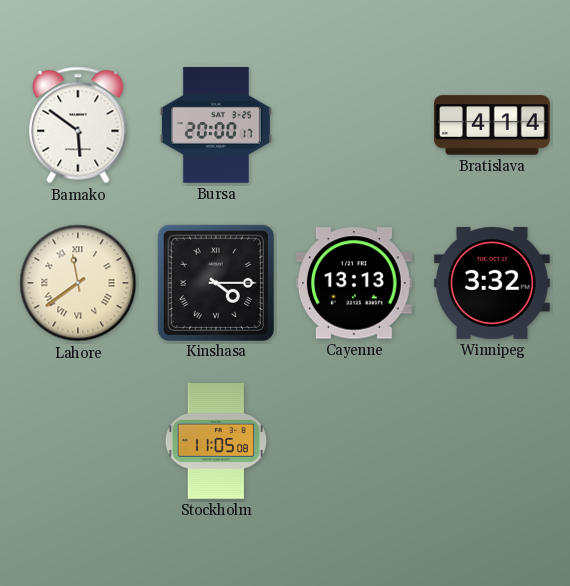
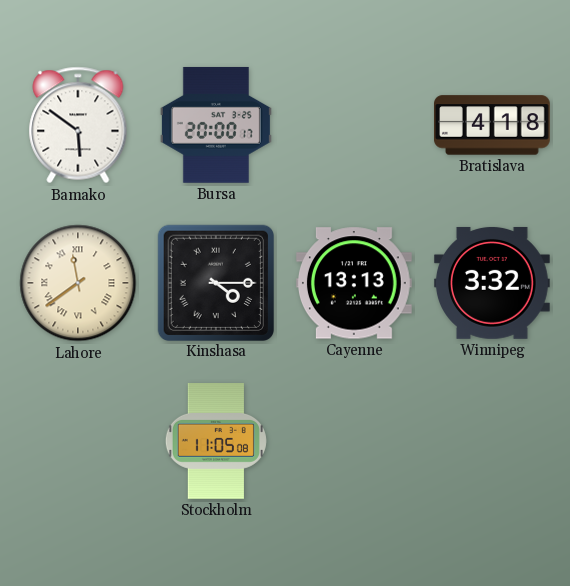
Bratislava: 4:14 -> 4:18 (493, 125)
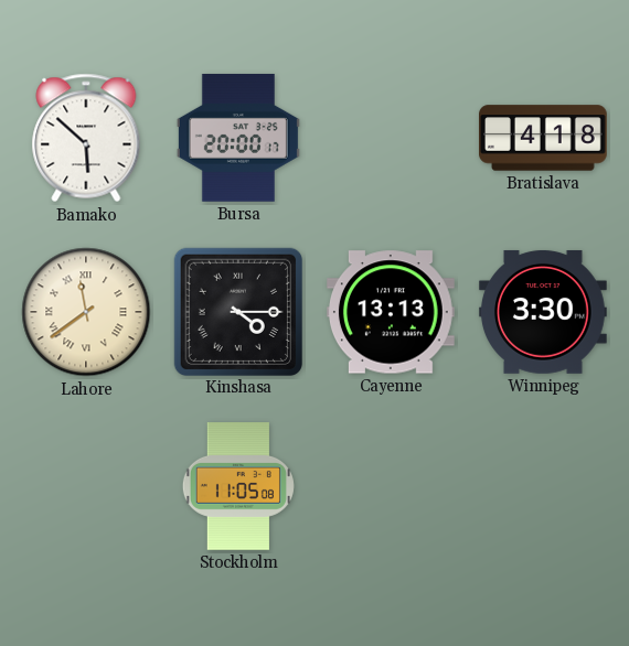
Bamako: 5:51 -> 5:52 (86, 138)
Winnipeg: 3:32 -> 3:30 (543, 312)
